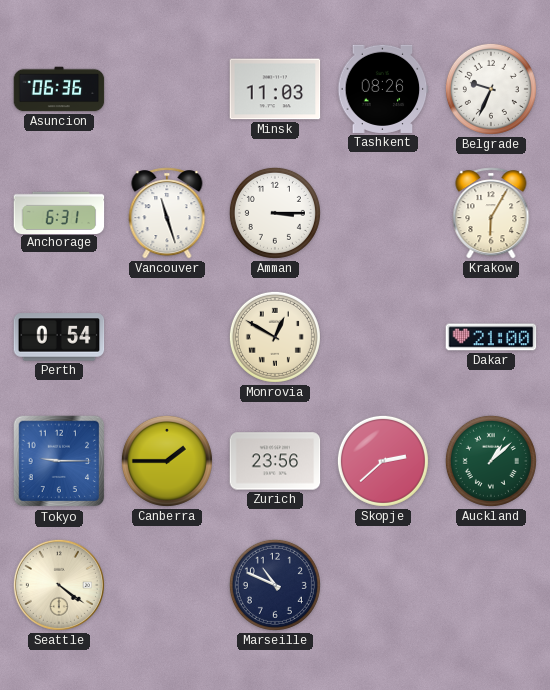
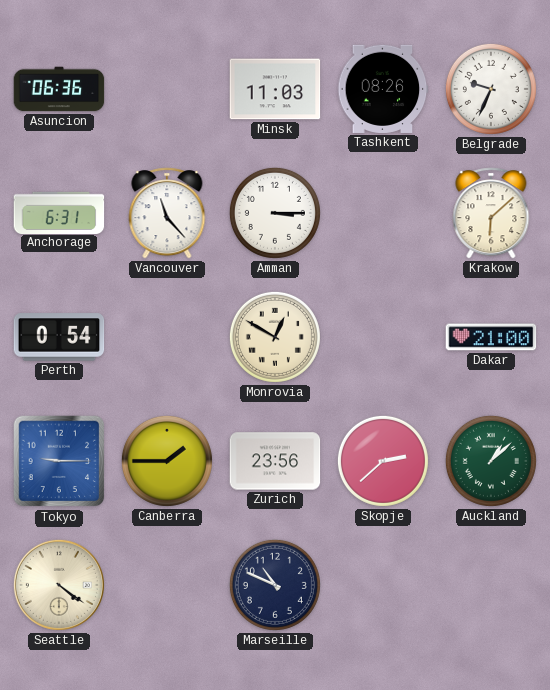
Vancouver: 11:27 -> 11:23 (167, 213)
Krakow: 6:05 -> 6:08 (491, 213)
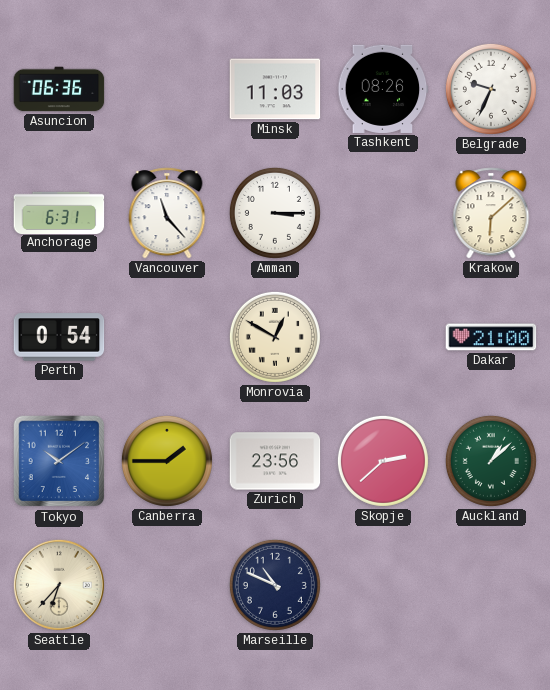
Tokyo: 9:15 -> 10:09 (59, 461)
Seattle: 4:21 -> 6:37 (59, 585)
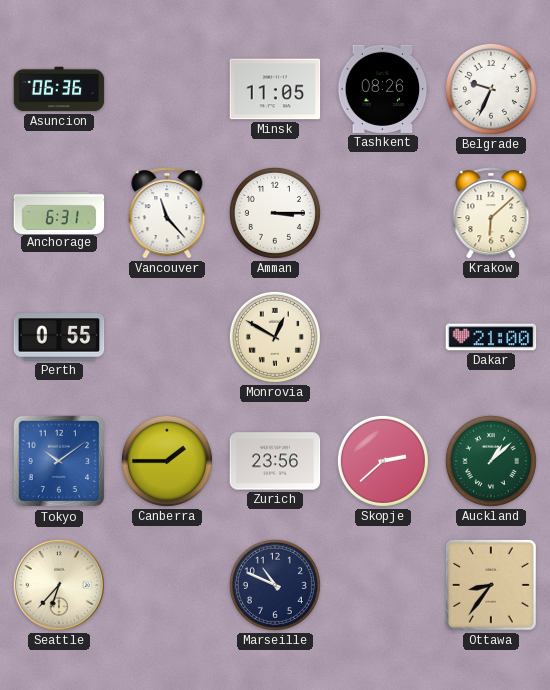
Minsk: 11:03 -> 11:05 (275, 89)
Perth: 0:54 -> 0:55 (59, 337)
Ottawa: none -> 8:36 (491, 585)
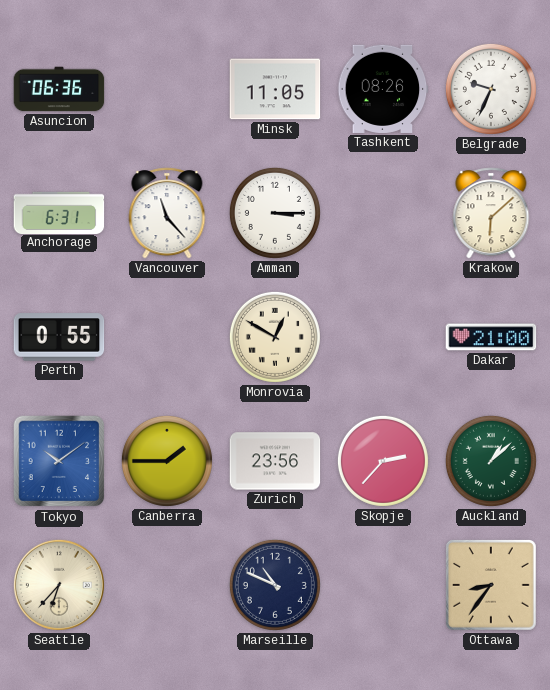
Skopje: 2:38 -> 2:37 (383, 461)
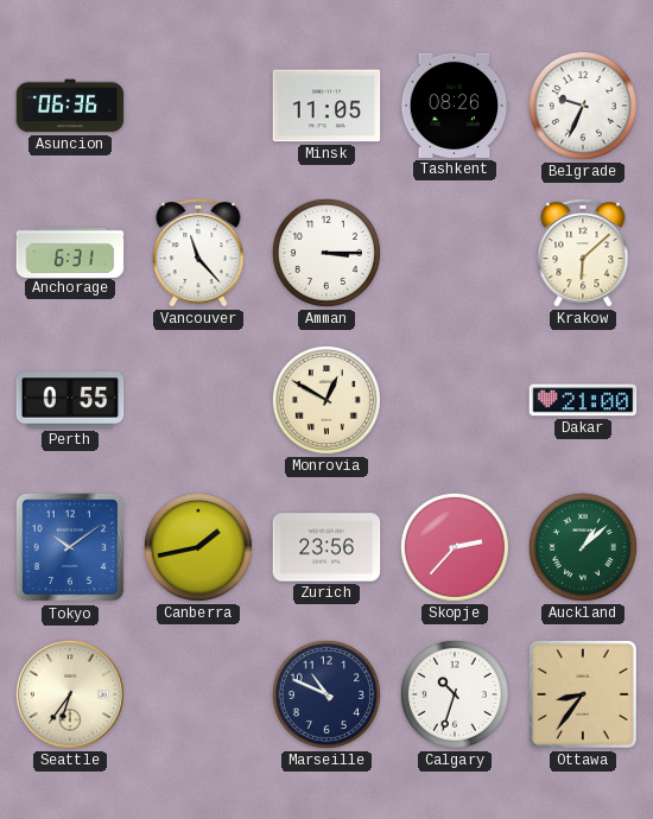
Canberra: 1:45 -> 1:43 (198, 547)
Seattle: 6:37 -> 6:36 (70, 694)
Calgary: none -> 10:33 (455, 694)
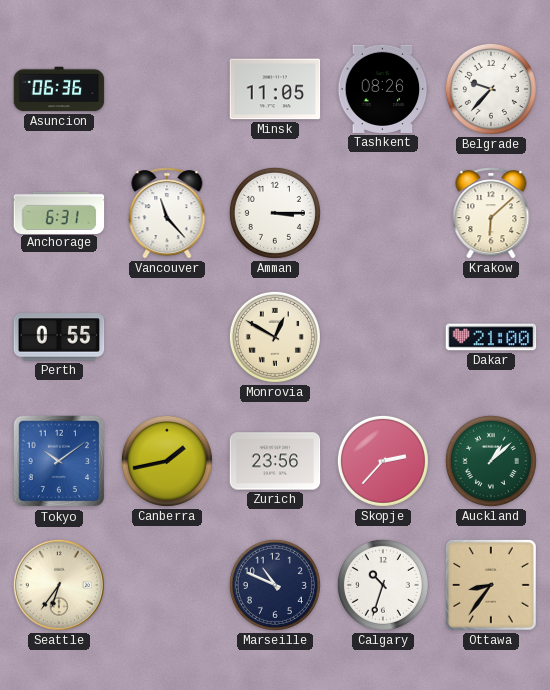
Belgrade: 9:34 -> 9:37 (491, 89)
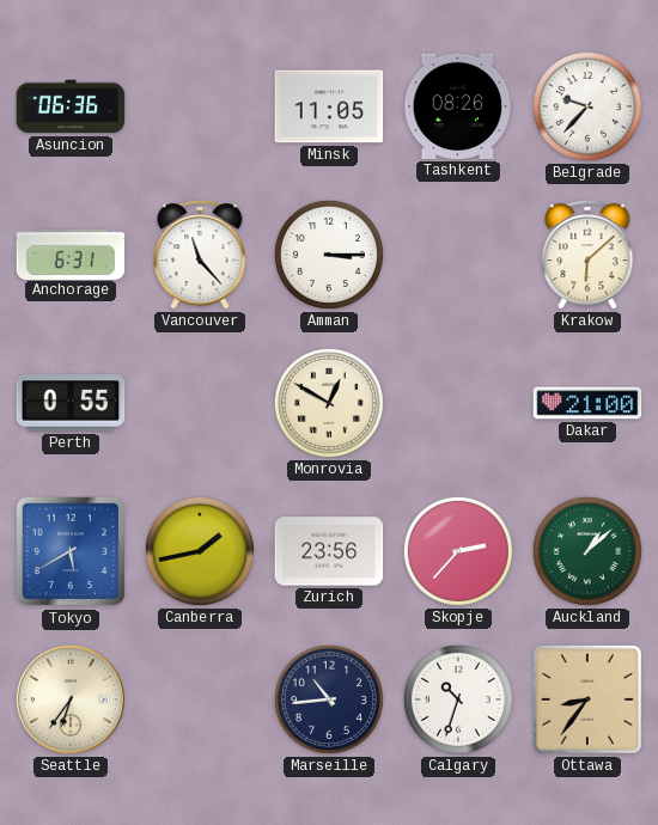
Tokyo: 10:09 -> 5:40 (71, 551)
Marseille: 10:49 -> 10:44 (329, 699)
